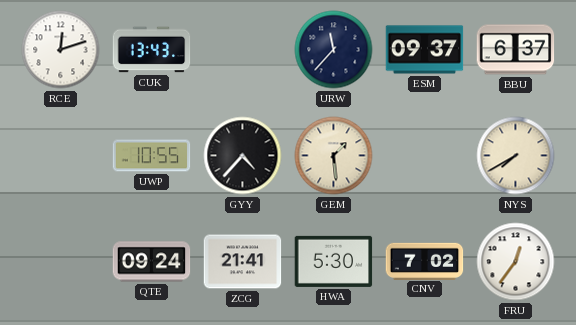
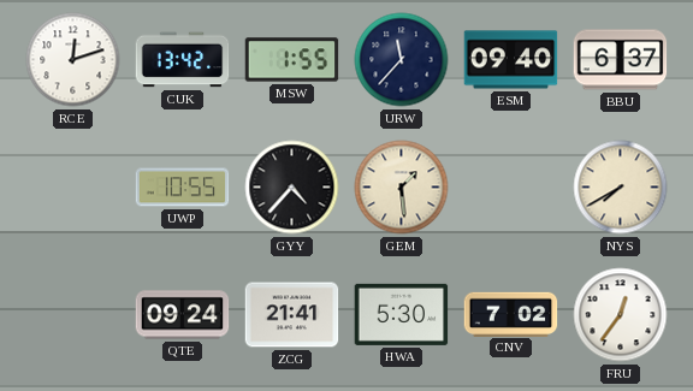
CUK: 13:43 -> 13:42 (183, 60)
MSW: none -> 1:55 (292, 60)
ESM: 09:37 -> 09:40 (511, 60)
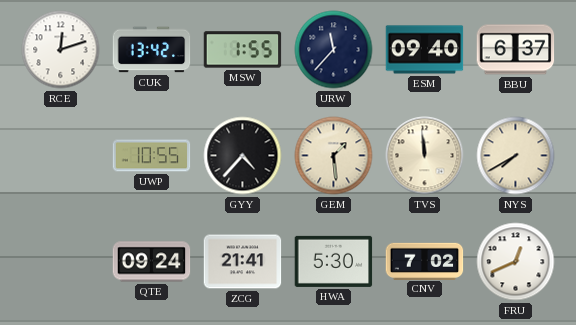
TVS: none -> 11:59 (425, 156)
FRU: 12:36 -> 12:41 (516, 262)
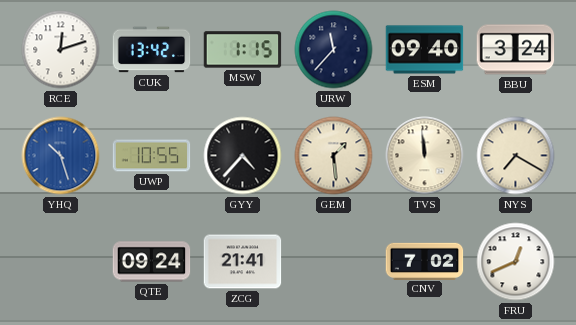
MSW: 1:55 -> 1:15 (243, 50)
BBU: 6:37 -> 3:24 (516, 50)
YHQ: none -> 10:27 (61, 156)
NYS: 7:40 -> 7:20 (516, 156)
HWA: 5:30 -> none (334, 261)
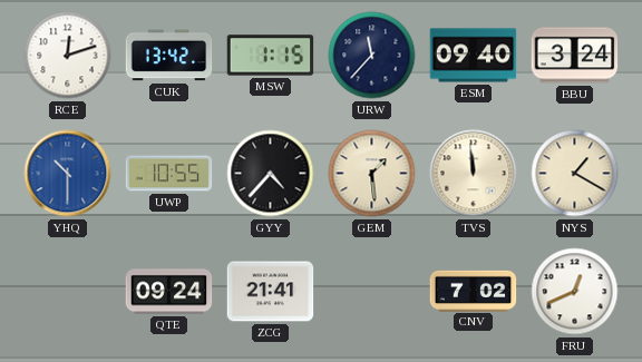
YHQ: 10:27 -> 10:30 (68, 174)
NYS: 7:20 -> 1:20 (575, 174)
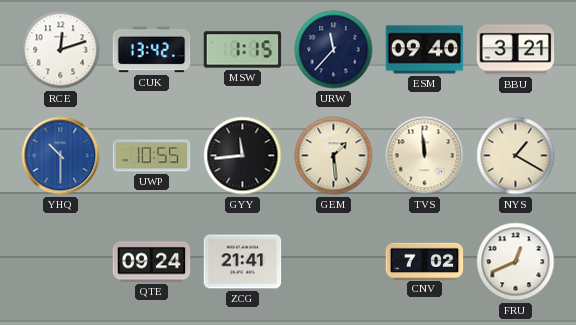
BBU: 3:24 -> 3:21 (516, 50)
GYY: 4:37 -> 11:44 (243, 156)
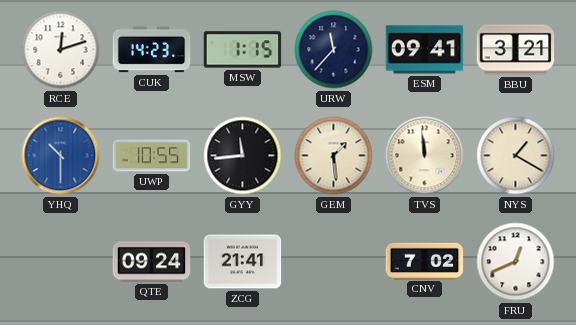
CUK: 13:42 -> 14:23 (152, 50)
ESM: 09:40 -> 09:41 (425, 50)
